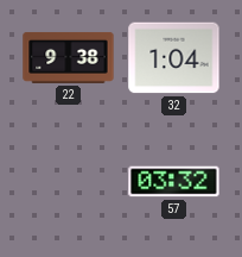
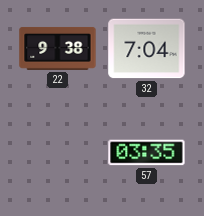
32: 1:04 -> 7:04 (147, 49)
57: 03:32 -> 03:35 (147, 153)
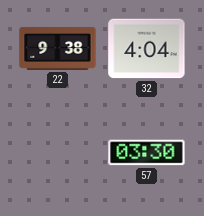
32: 7:04 -> 4:04 (147, 49)
57: 03:35 -> 03:30 (147, 153)
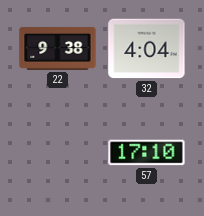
57: 03:30 -> 17:10 (147, 153)
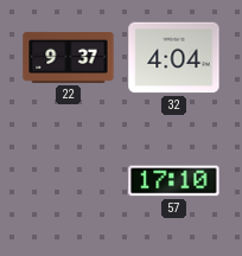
22: 9:38 -> 9:37 (69, 57)
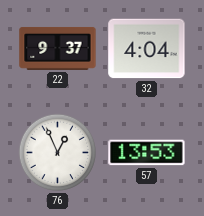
76: none -> 12:56 (58, 153)
57: 17:10 -> 13:53 (147, 153)
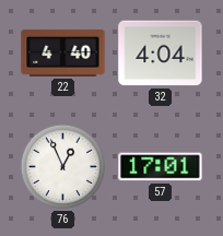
22: 9:37 -> 4:40 (63, 52)
57: 13:53 -> 17:01 (161, 167)
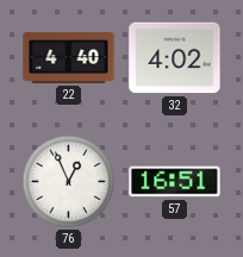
32: 4:04 -> 4:02 (175, 58)
57: 17:01 -> 16:51 (175, 182)
